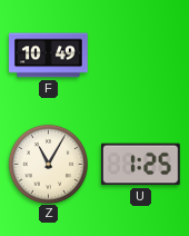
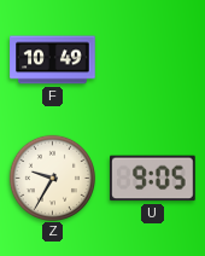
Z: 11:05 -> 9:35 (52, 178)
U: 1:25 -> 9:05 (153, 179)
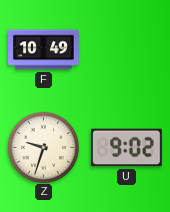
Z: 9:35 -> 9:33 (43, 147)
U: 9:05 -> 9:02 (127, 148)
